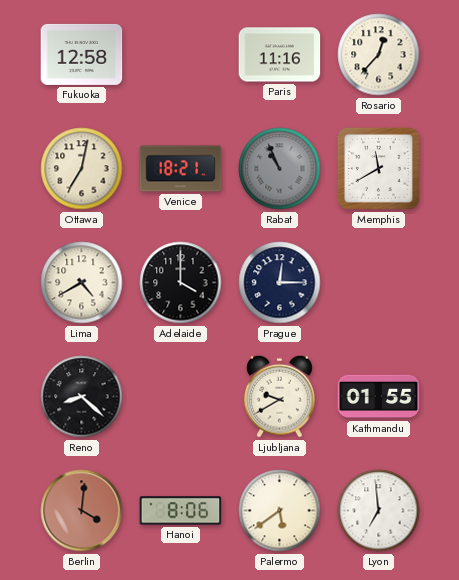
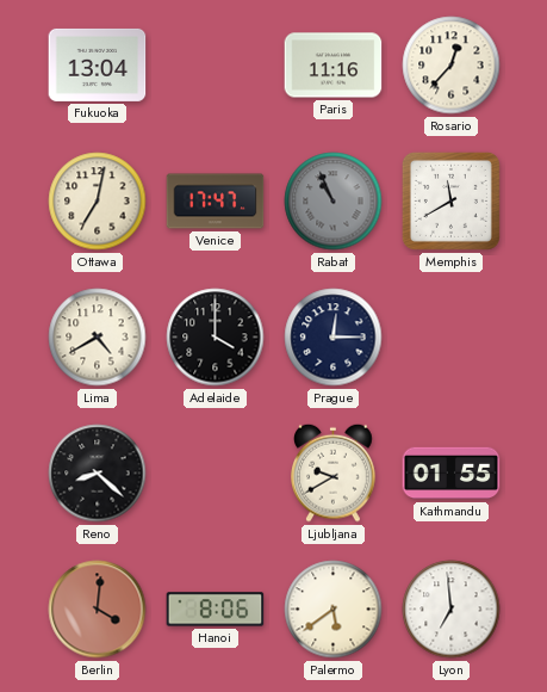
Fukuoka: 12:58 -> 13:04 (98, 64)
Venice: 18:21 -> 17:47 (216, 202)
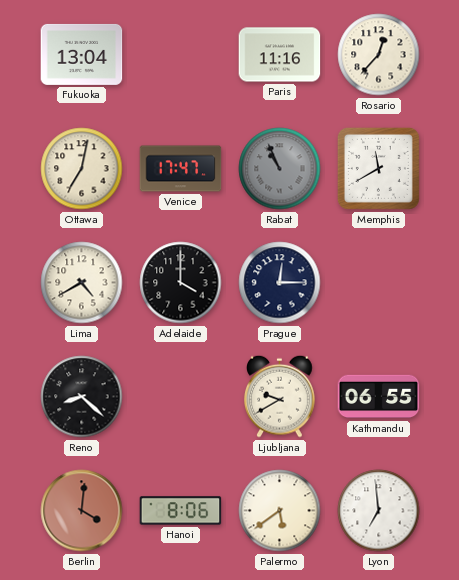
Kathmandu: 01:55 -> 06:55 (379, 397)
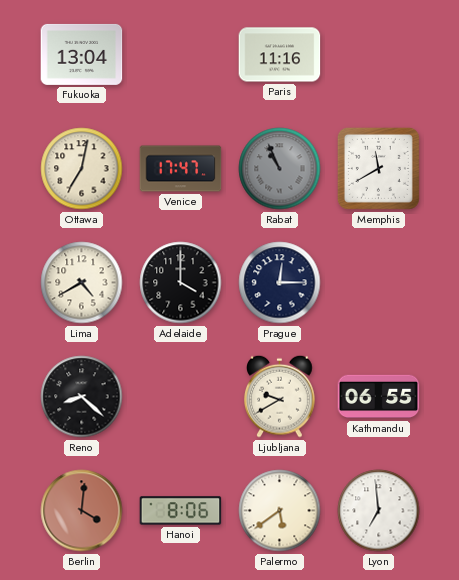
Rosario: 12:37 -> none (379, 55)
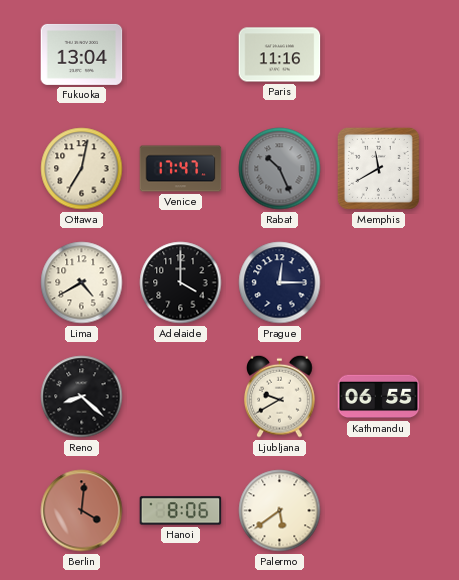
Rabat: 10:56 -> 10:26 (280, 169)
Lyon: 6:59 -> none (379, 511)
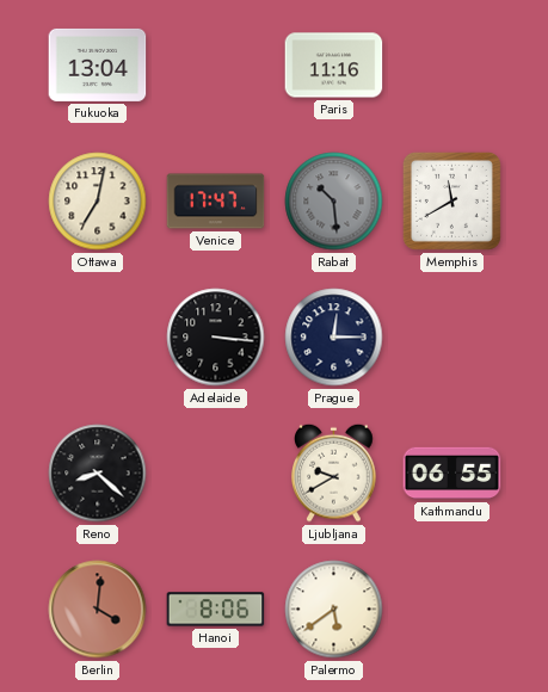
Rabat: 10:26 -> 10:29 (334, 202)
Lima: 4:40 -> none (82, 283)
Adelaide: 4:00 -> 3:16 (216, 338)
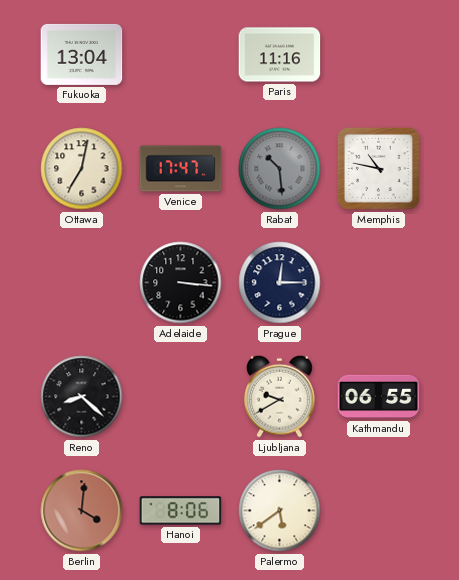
Memphis: 11:40 -> 10:47 (378, 168)
